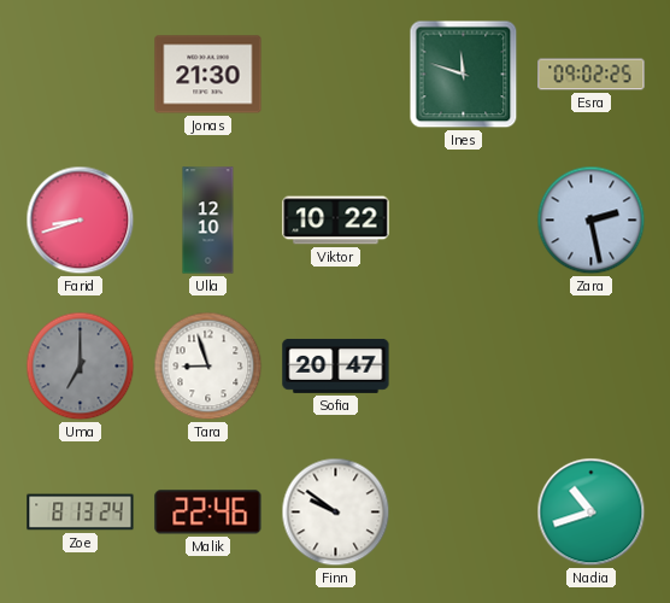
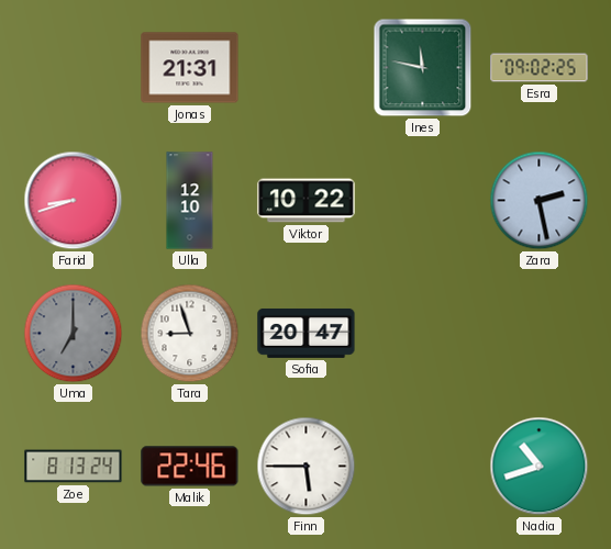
Jonas: 21:30 -> 21:31 (190, 68)
Ines: 11:48 -> 11:47 (423, 68)
Finn: 9:51 -> 5:45 (307, 467)
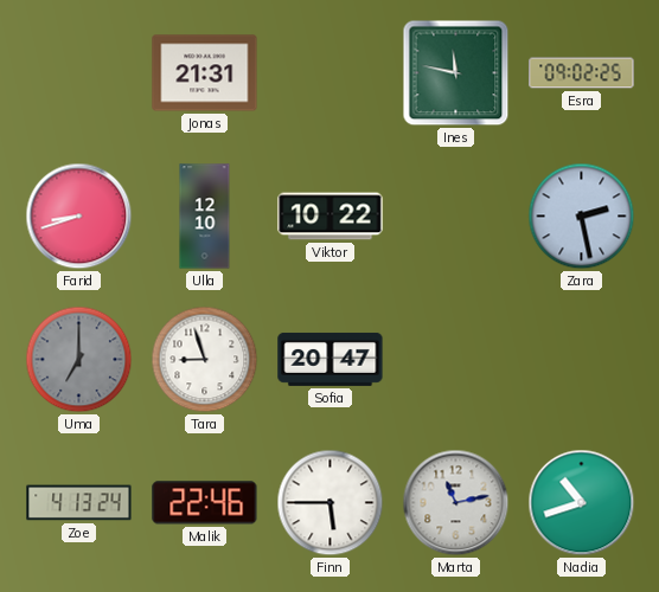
Zoe: 8:13 -> 4:13 (79, 503)
Marta: none -> 11:13 (456, 503)
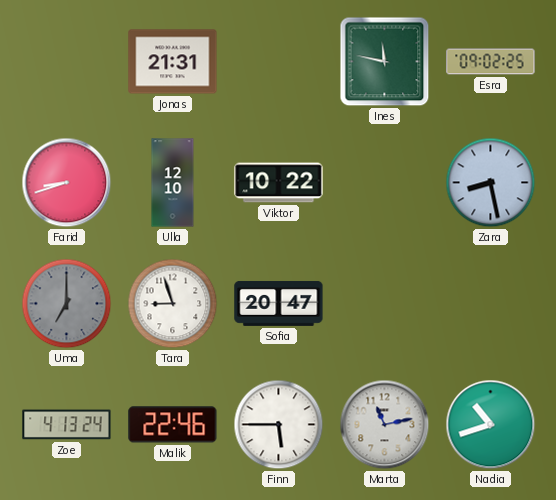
Zara: 2:28 -> 8:28 (491, 183)
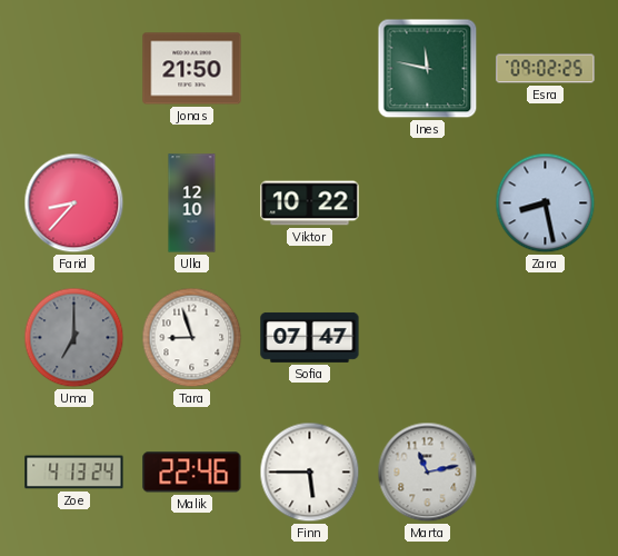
Jonas: 21:31 -> 21:50 (192, 69)
Farid: 8:42 -> 8:37 (74, 203)
Sofia: 20:47 -> 07:47 (310, 337)
Nadia: 10:42 -> none (491, 425)
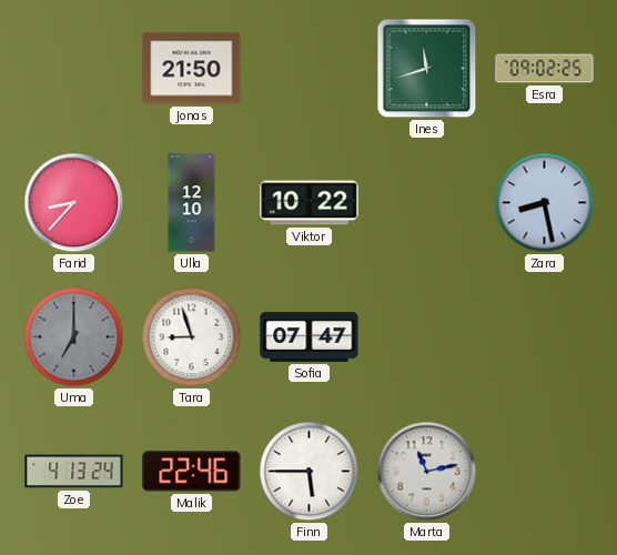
Ines: 11:47 -> 11:42 (427, 69)
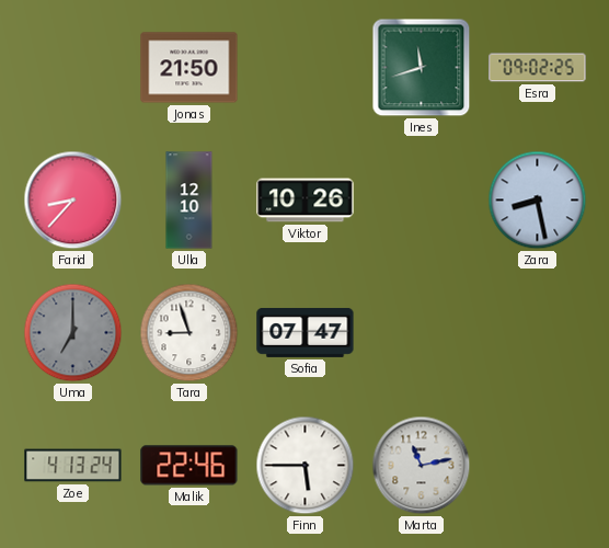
Viktor: 10:22 -> 10:26 (306, 201)
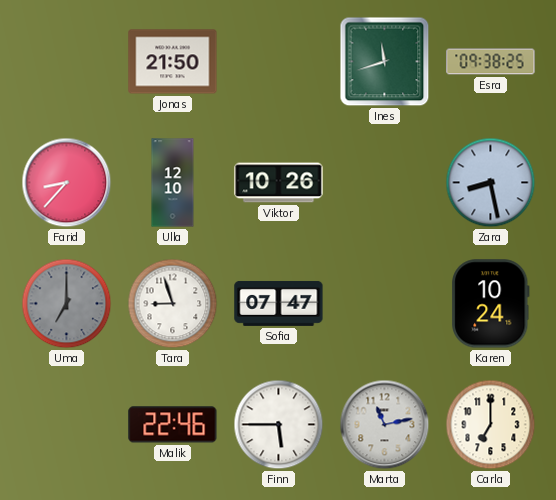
Esra: 09:02 -> 09:38 (491, 62)
Karen: none -> 10:24 (491, 304)
Zoe: 4:13 -> none (73, 466)
Carla: none -> 7:00 (491, 425)
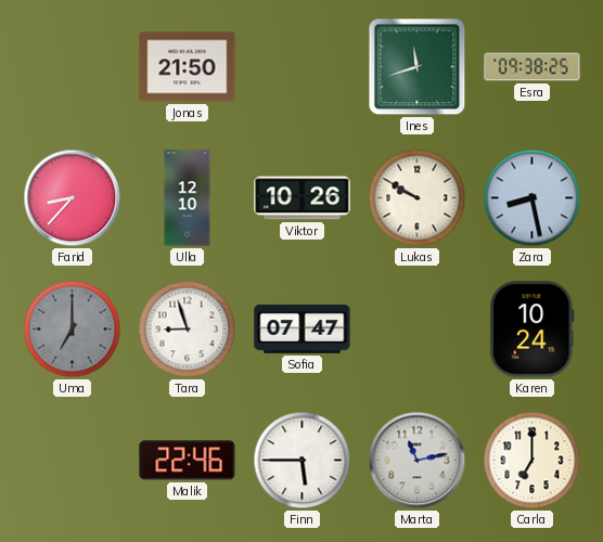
Lukas: none -> 9:50 (418, 198)
